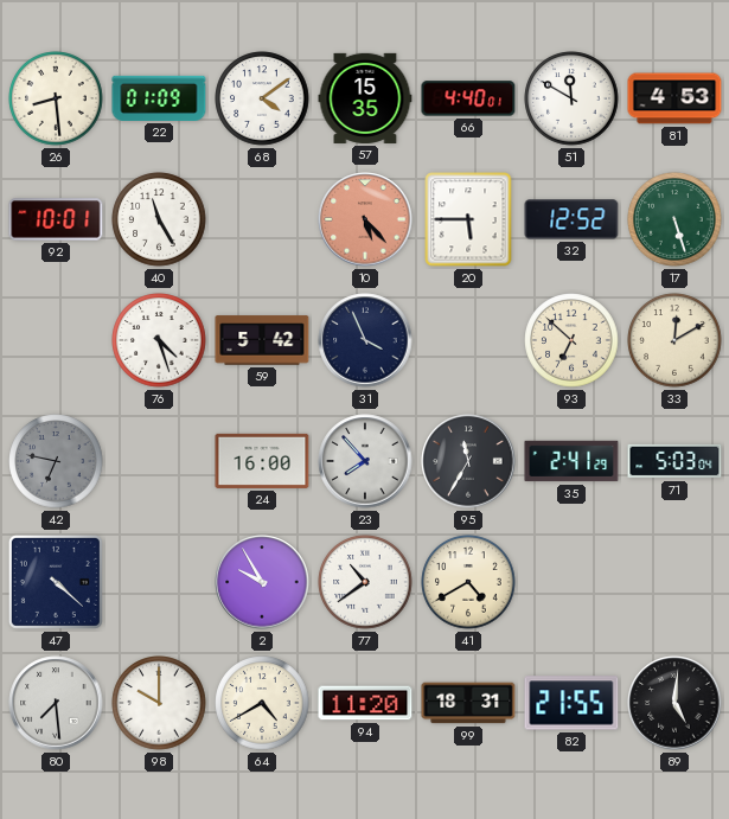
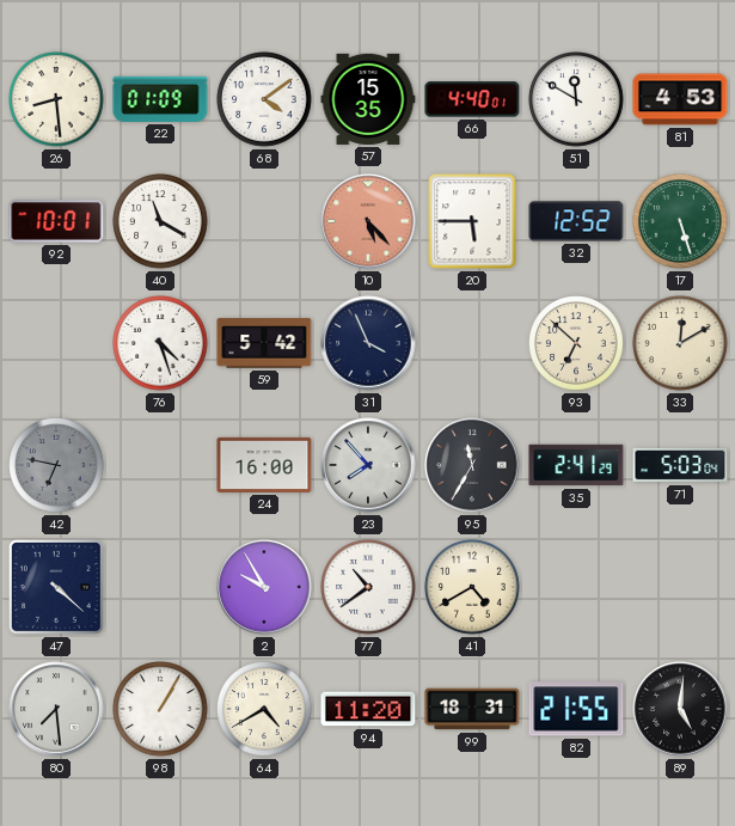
40: 11:25 -> 11:20 (160, 221)
98: 10:00 -> 1:05 (160, 709)
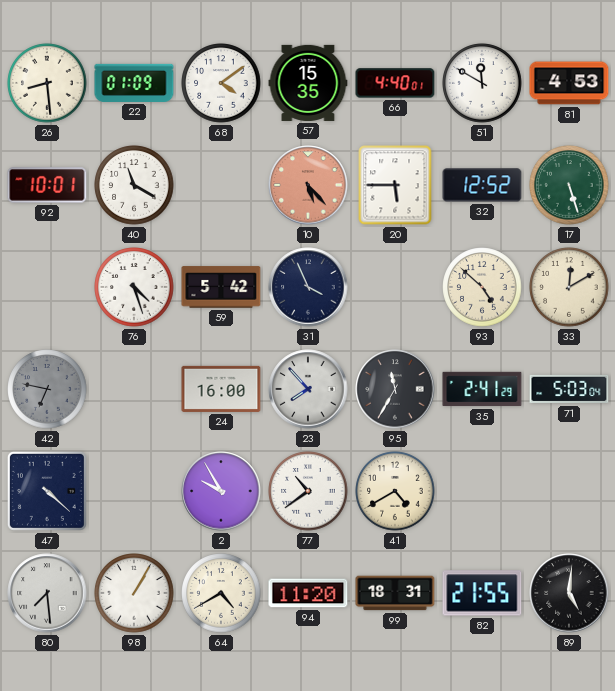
93: 6:52 -> 4:52 (482, 287)
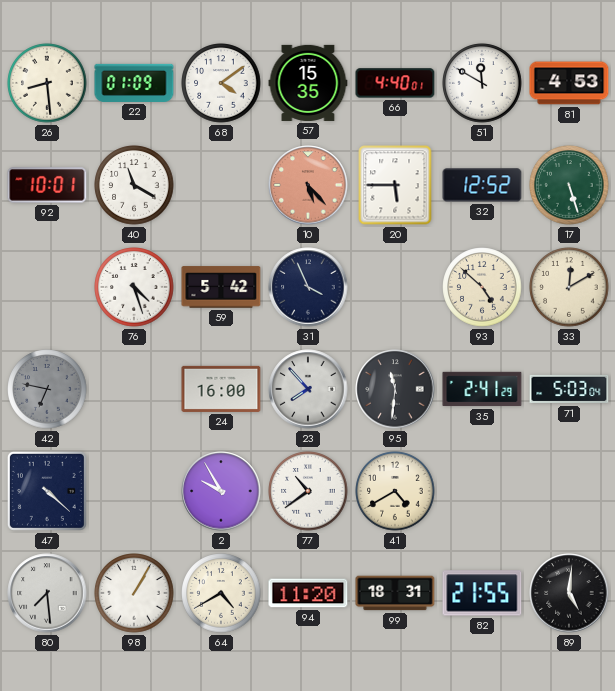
95: 11:35 -> 11:31 (395, 389)
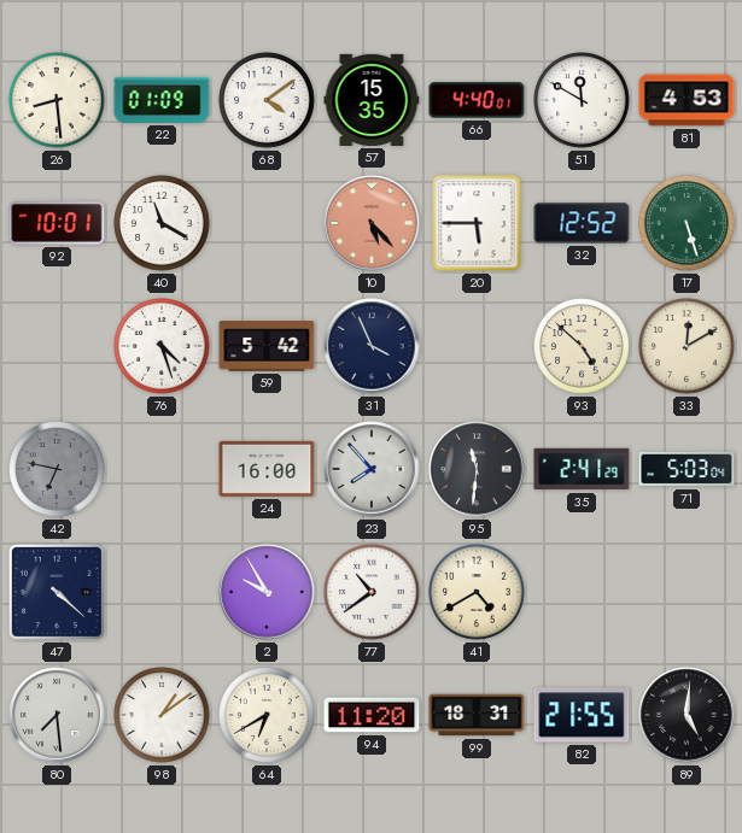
98: 1:05 -> 1:09 (162, 715)
64: 4:40 -> 6:40 (267, 715)
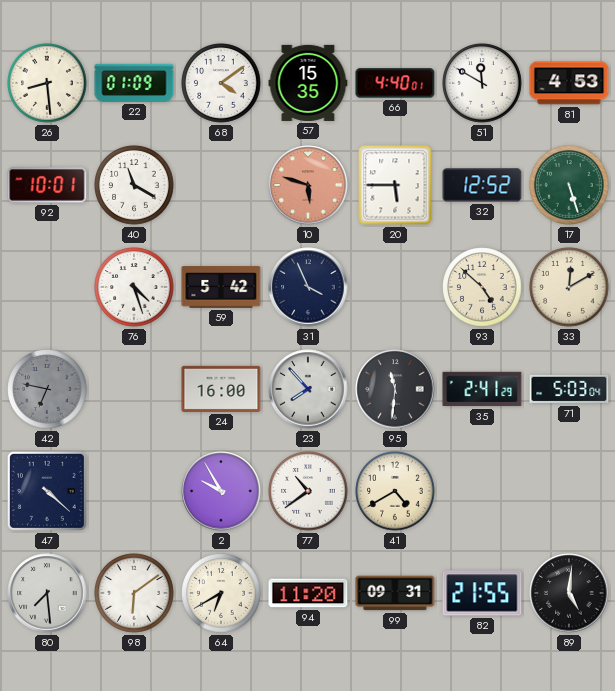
10: 5:23 -> 5:48 (308, 185)
98: 1:09 -> 6:09 (134, 593)
99: 18:31 -> 09:31 (395, 593)
